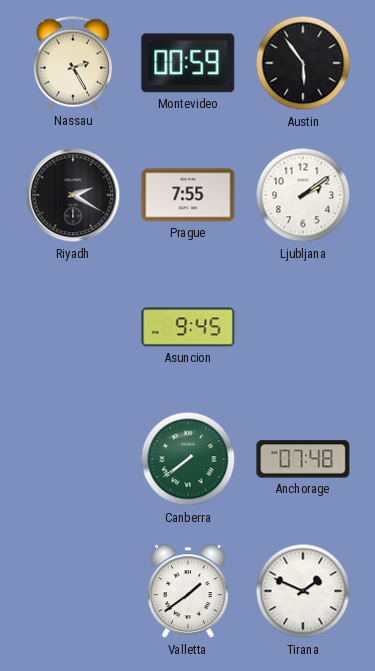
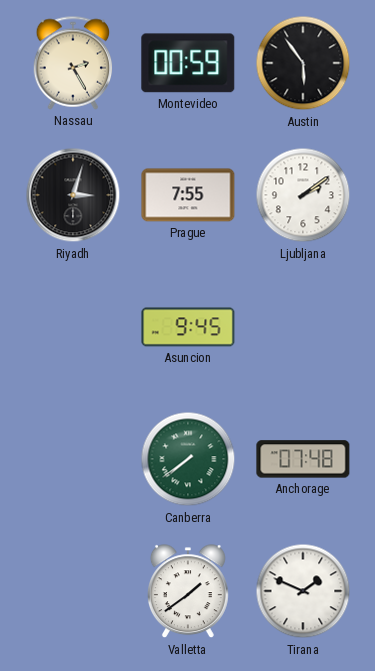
Riyadh: 2:20 -> 3:03 (73, 195)
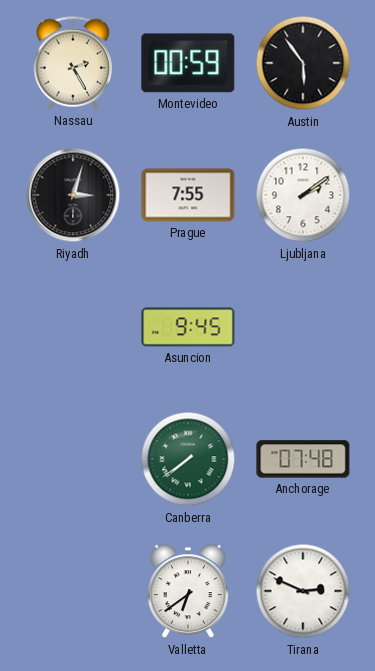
Valletta: 1:39 -> 6:39 (188, 592)
Tirana: 1:49 -> 2:49 (303, 591)
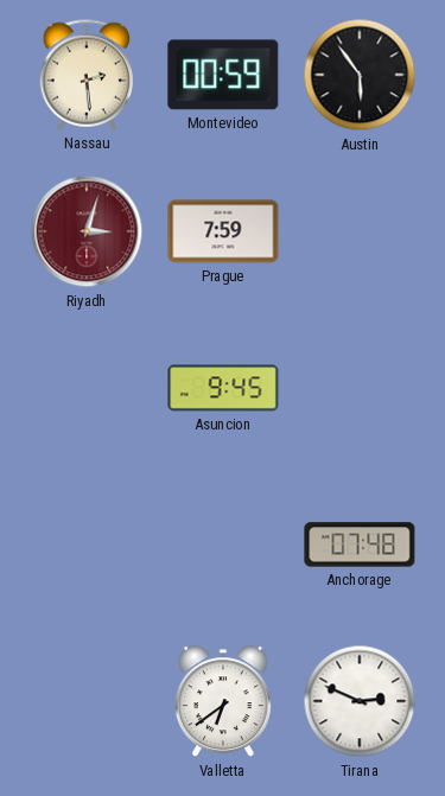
Nassau: 2:25 -> 2:29 (87, 75)
Riyadh dial: black -> burgundy (87, 231)
Prague: 7:55 -> 7:59 (223, 231)
Ljubljana: 2:09 -> none (303, 195)
Canberra: 7:39 -> none (188, 459)
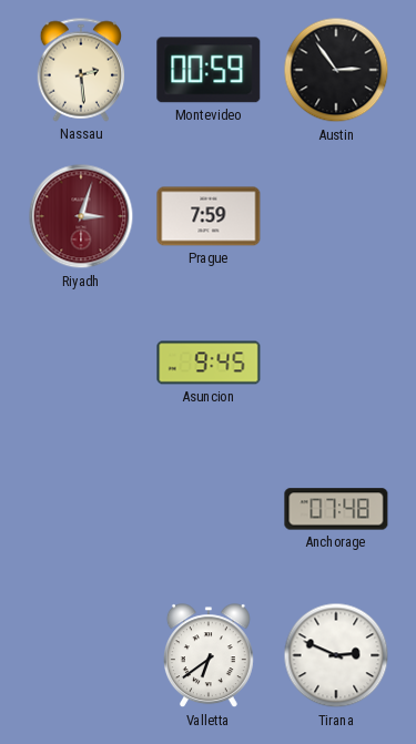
Austin: 5:54 -> 2:54 (336, 70)
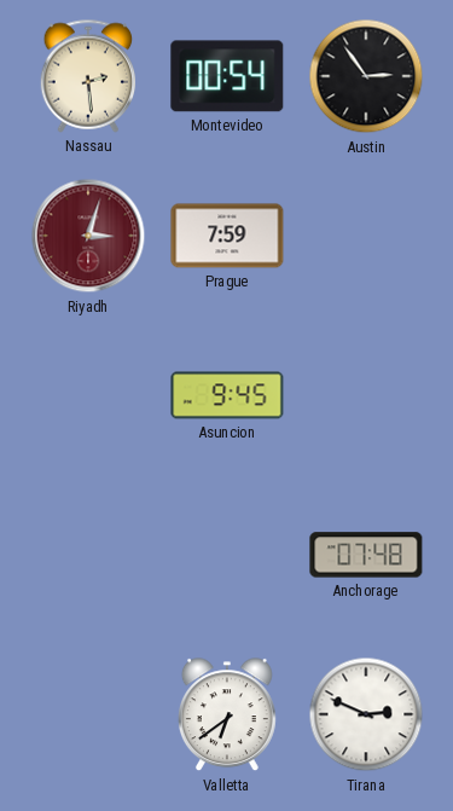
Montevideo: 00:59 -> 00:54 (227, 76)
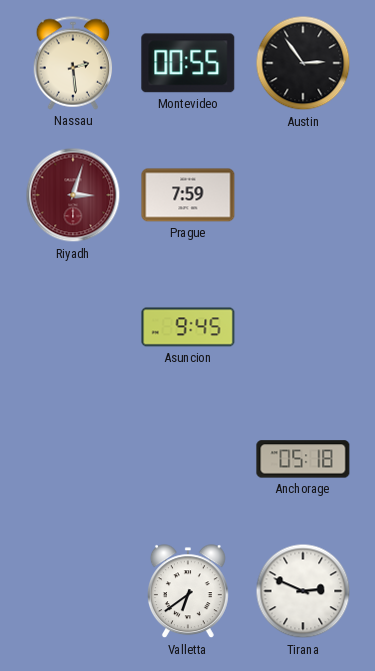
Montevideo: 00:54 -> 00:55 (188, 63)
Anchorage: 07:48 -> 05:18 (303, 459)
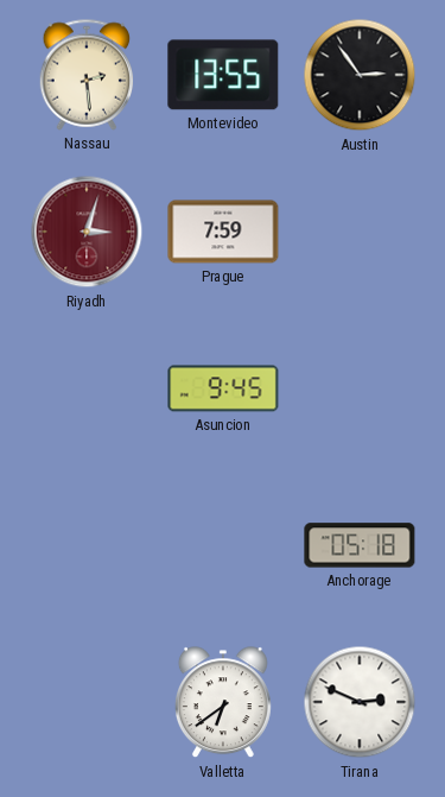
Montevideo: 00:55 -> 13:55 (223, 75)
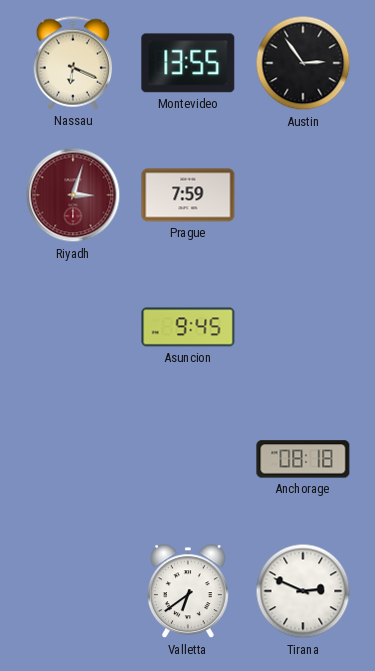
Nassau: 2:29 -> 6:19 (73, 63)
Anchorage: 05:18 -> 08:18 (303, 459)
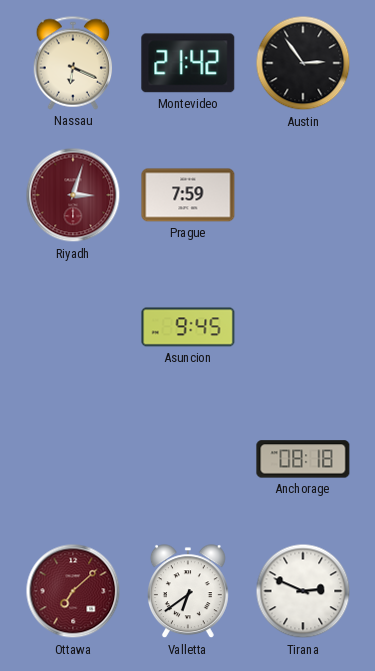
Montevideo: 13:55 -> 21:42 (188, 63)
Ottawa: none -> 7:08 (73, 591)
